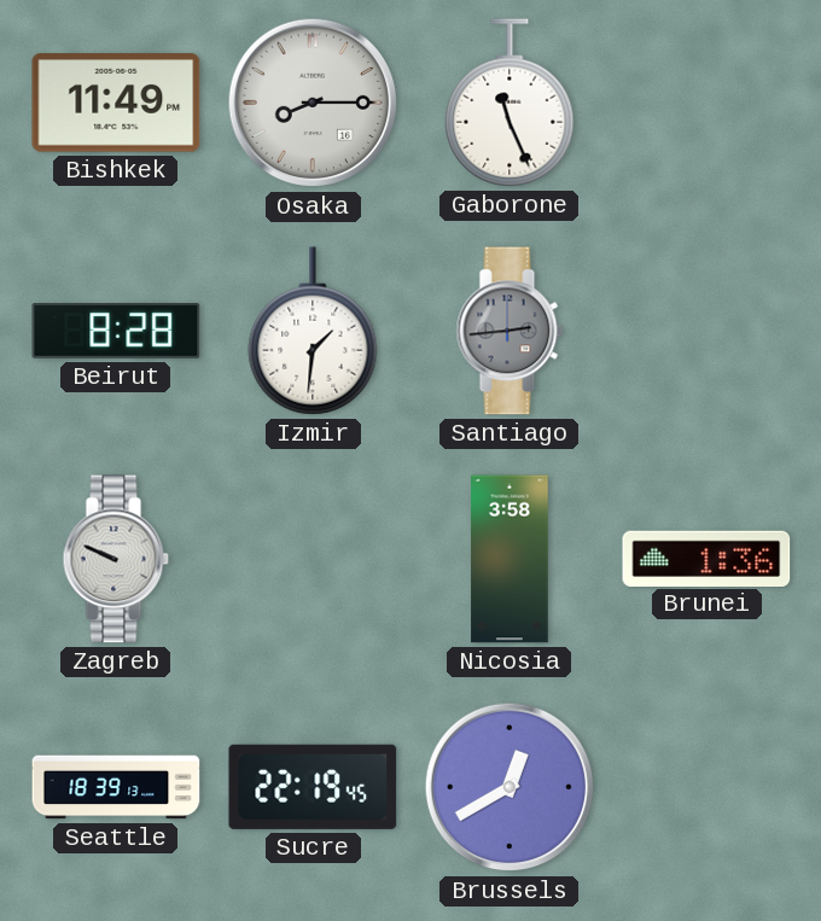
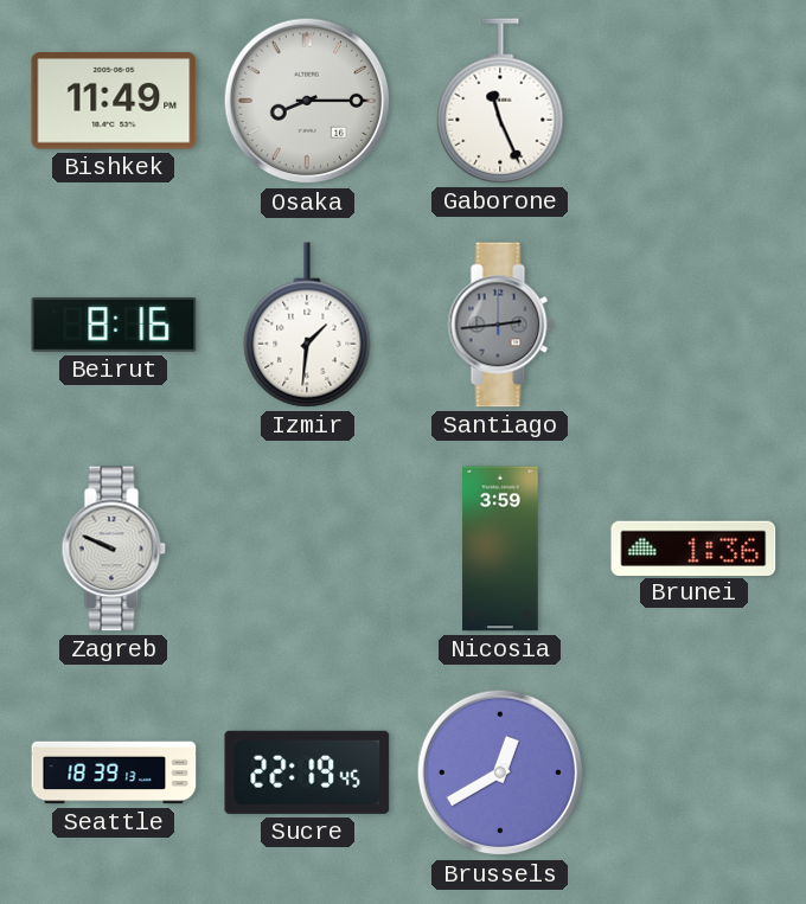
Beirut: 8:28 -> 8:16 (114, 326)
Nicosia: 3:58 -> 3:59 (500, 549)
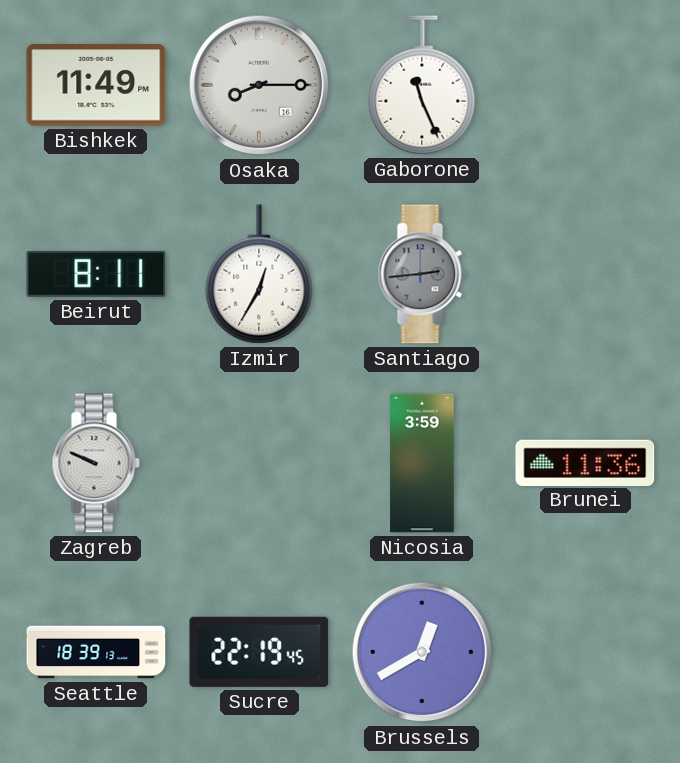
Beirut: 8:16 -> 8:11 (96, 275)
Izmir: 1:31 -> 12:35 (259, 274)
Brunei: 1:36 -> 11:36 (585, 462)
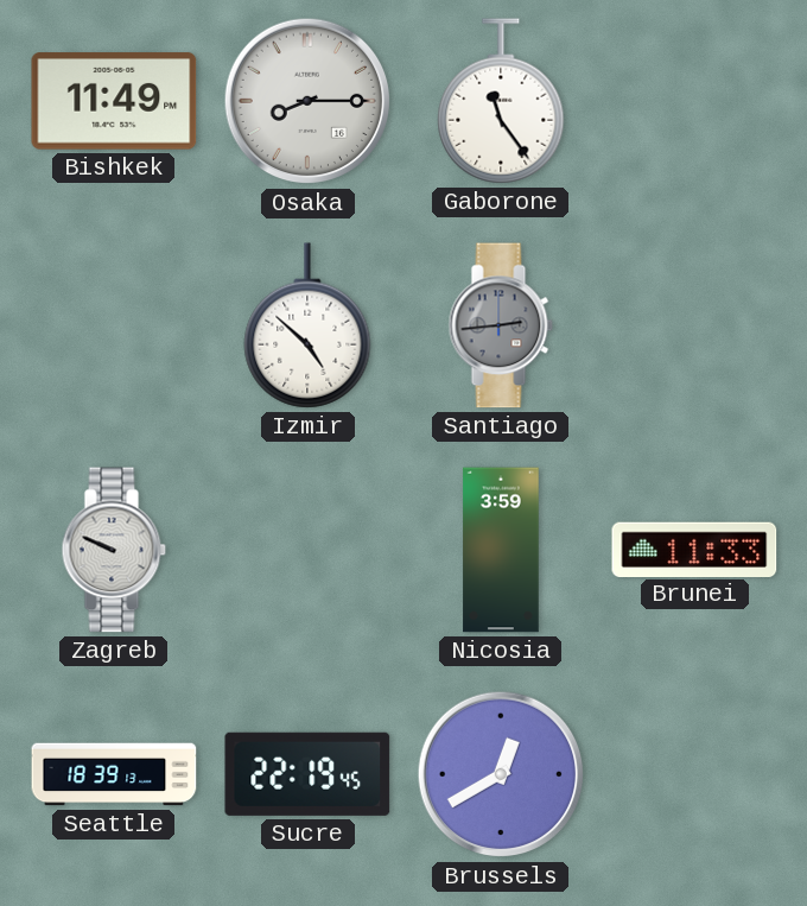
Gaborone: 11:26 -> 11:24 (501, 101)
Beirut: 8:11 -> none (96, 275)
Izmir: 12:35 -> 4:52 (307, 325)
Brunei: 11:36 -> 11:33 (694, 549)
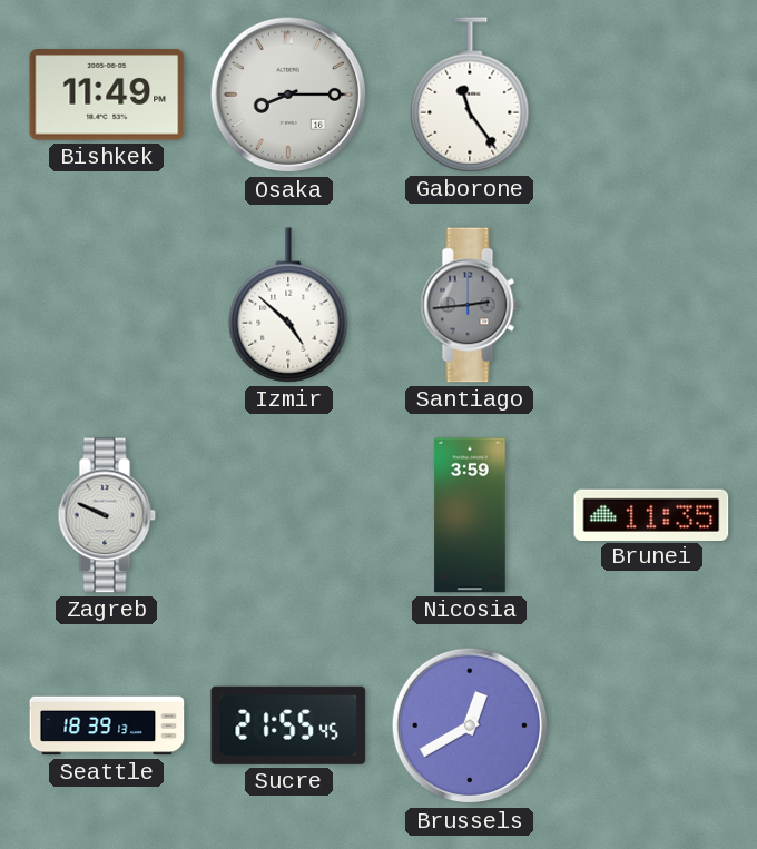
Brunei: 11:33 -> 11:35 (651, 514)
Sucre: 22:19 -> 21:55 (288, 725)
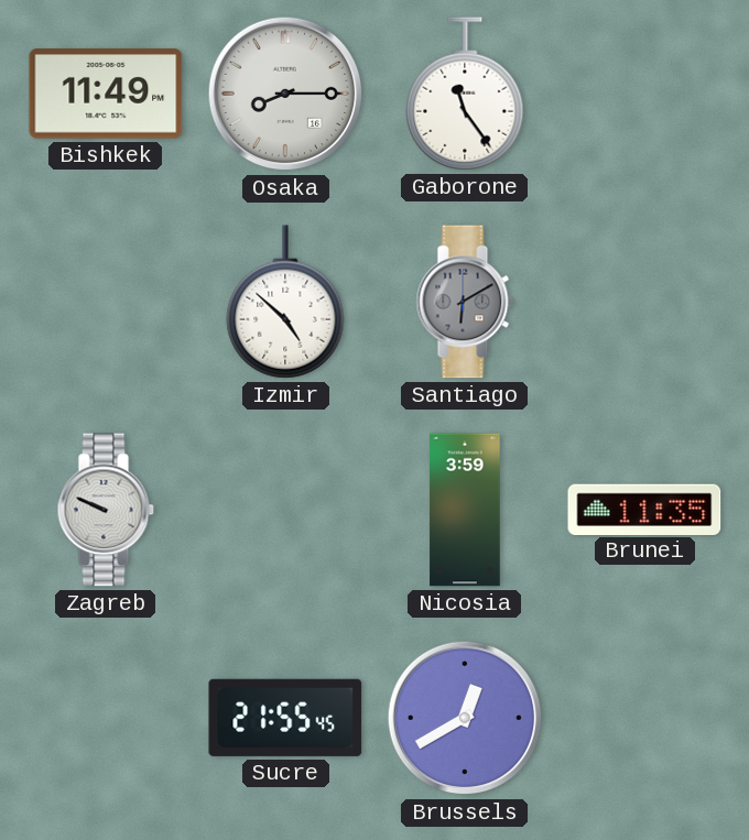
Santiago: 2:44 -> 6:10 (465, 302)
Seattle: 18:39 -> none (107, 725)
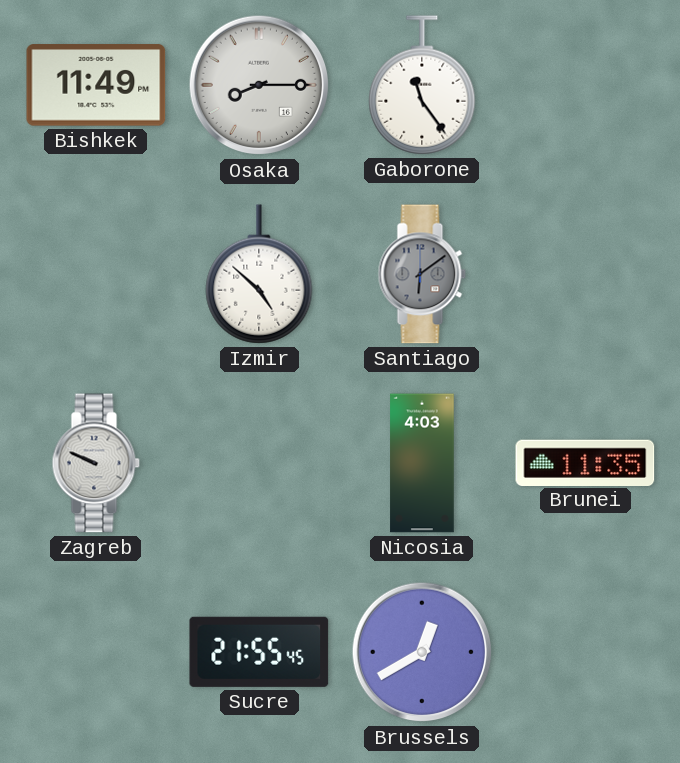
Santiago: 6:10 -> 6:09 (422, 274)
Nicosia: 3:59 -> 4:03 (422, 463)
